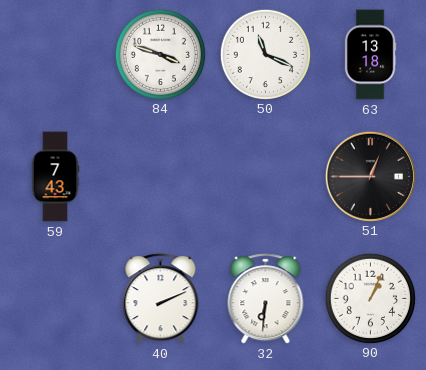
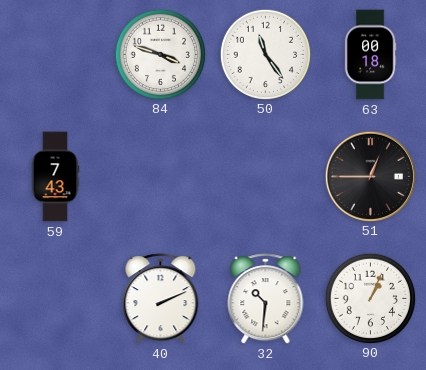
50: 11:19 -> 11:24 (265, 54)
63: 13:18 -> 00:18 (370, 55)
32: 6:31 -> 10:31 (266, 299)
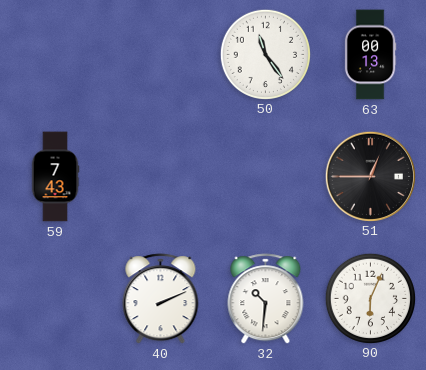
84: 3:48 -> none (160, 54)
63: 00:18 -> 00:13 (370, 55)
90: 1:04 -> 6:04 (370, 298)
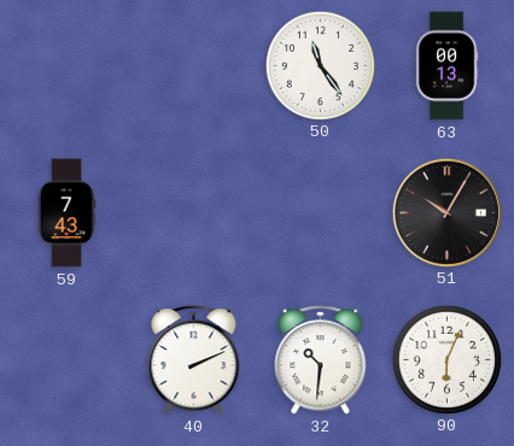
51: 12:45 -> 10:05 (446, 212)
